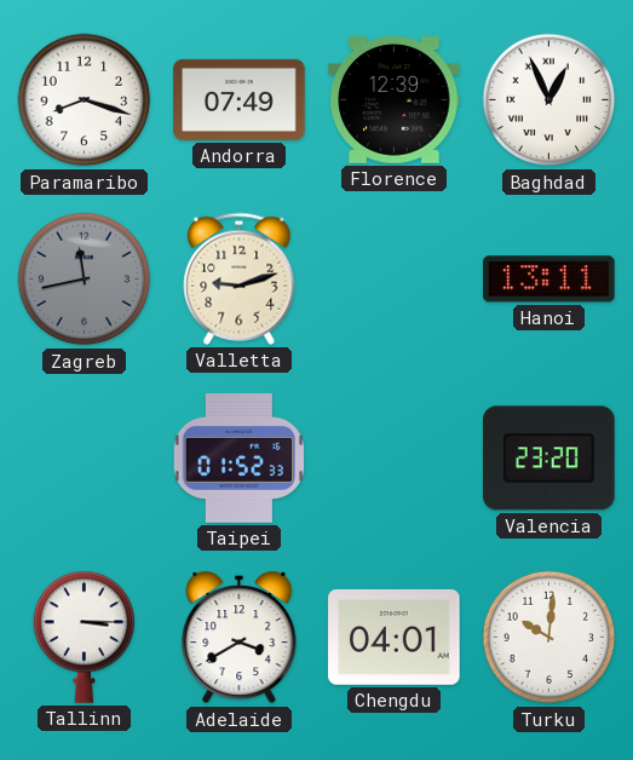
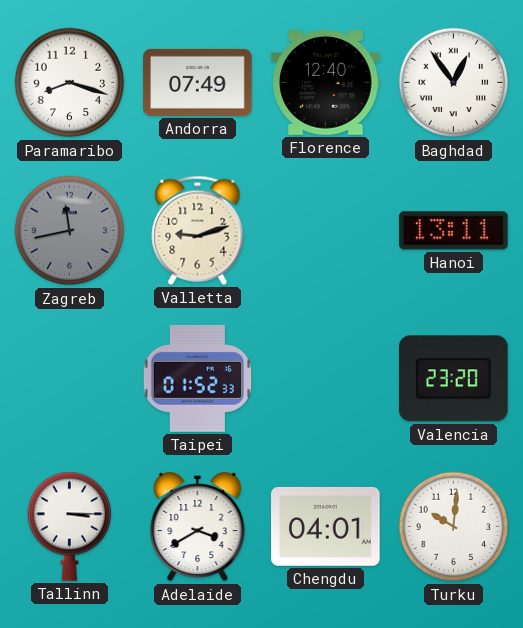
Florence: 12:39 -> 12:40 (326, 83)
Baghdad: 12:56 -> 12:54 (454, 83)
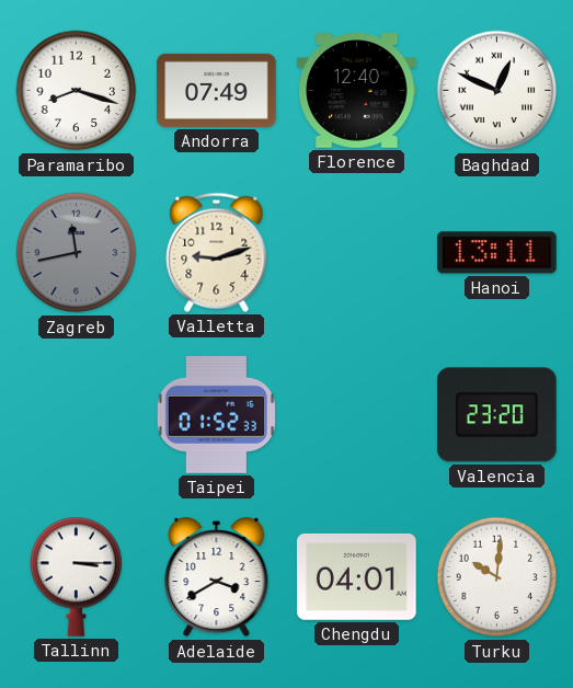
Baghdad: 12:54 -> 12:49 (497, 91)
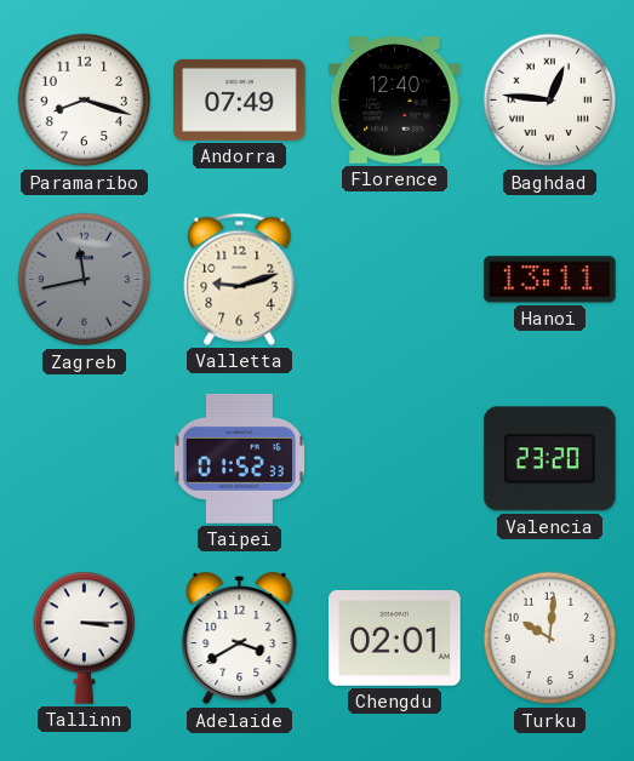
Baghdad: 12:49 -> 12:46 (550, 101)
Chengdu: 04:01 -> 02:01 (395, 637)
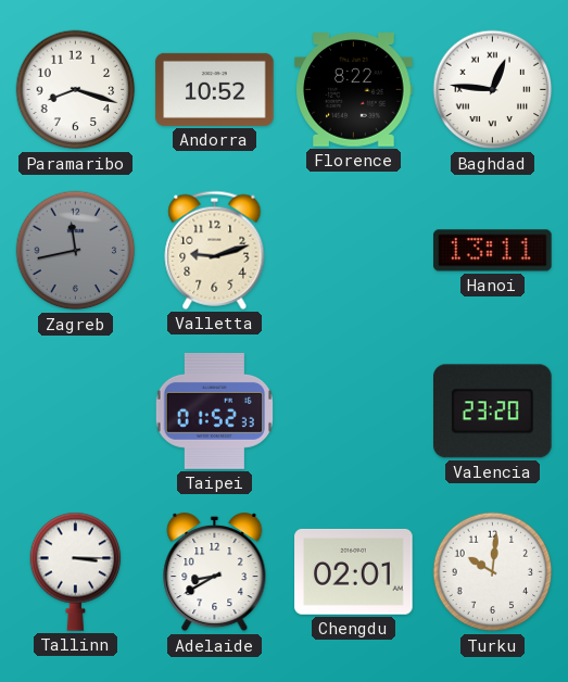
Andorra: 07:49 -> 10:52 (215, 89)
Florence: 12:40 -> 8:22 (354, 90)
Adelaide: 3:40 -> 8:40 (215, 572)
